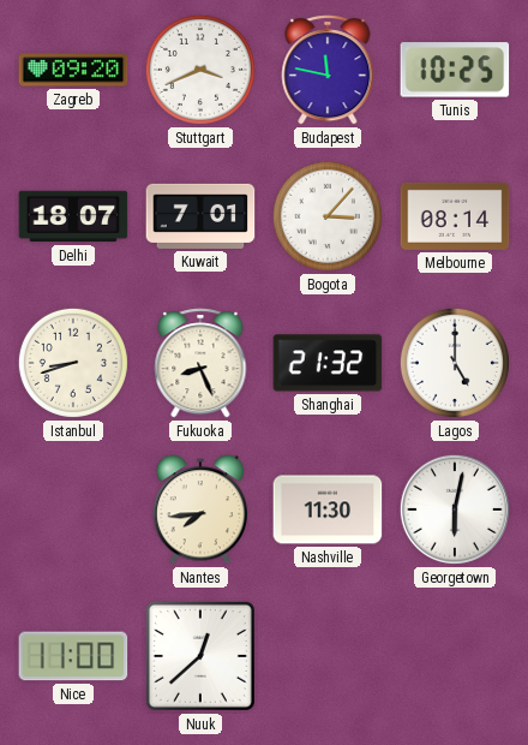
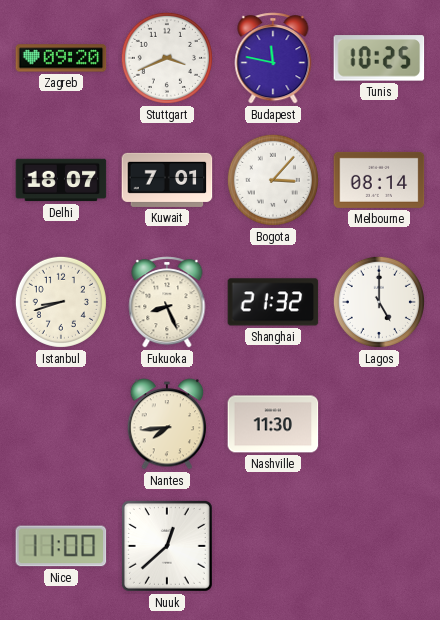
Georgetown: 6:02 -> none (455, 509)
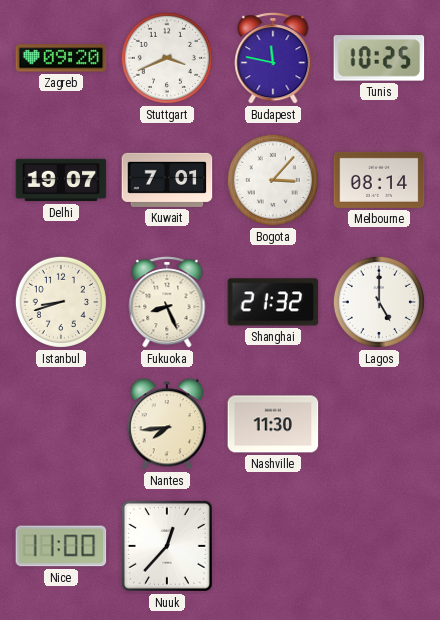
Delhi: 18:07 -> 19:07 (61, 180)
Nuuk: 12:38 -> 12:37 (167, 546)
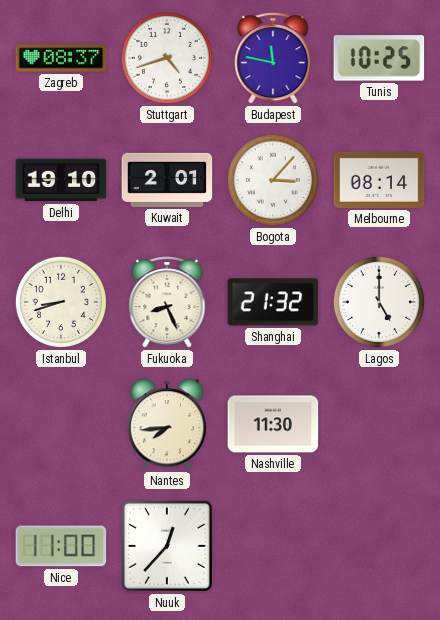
Zagreb: 09:20 -> 08:37 (61, 58)
Stuttgart: 3:41 -> 4:42 (167, 58)
Delhi: 19:07 -> 19:10 (61, 180)
Kuwait: 7:01 -> 2:01 (167, 180)
